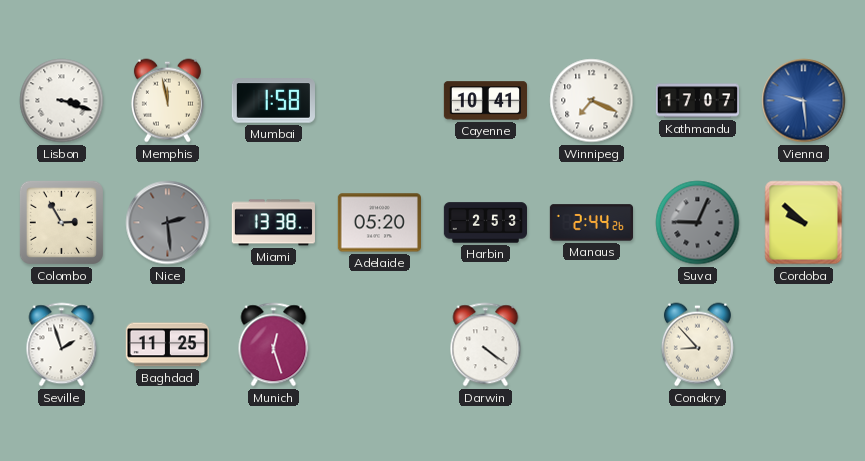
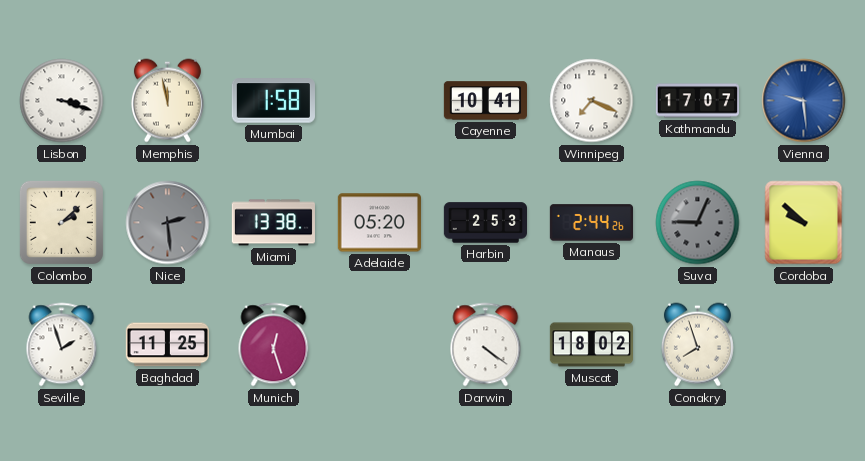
Colombo: 2:55 -> 2:08 (61, 222)
Muscat: none -> 18:02 (591, 345)
Conakry: 8:53 -> 7:57 (697, 345)
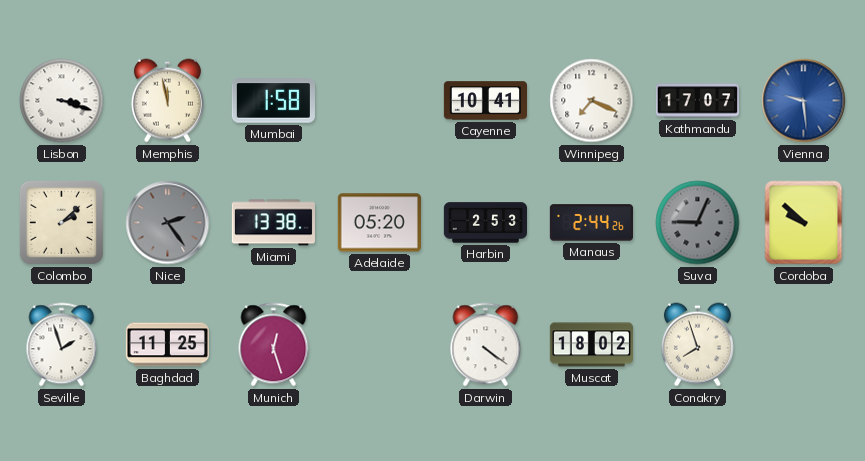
Nice: 2:29 -> 2:24 (168, 223)
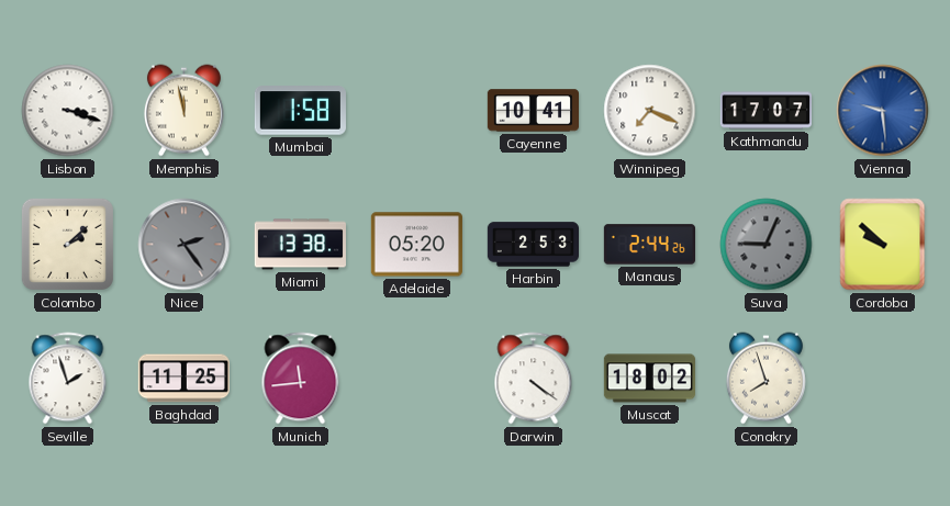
Munich: 12:27 -> 11:44 (301, 379)
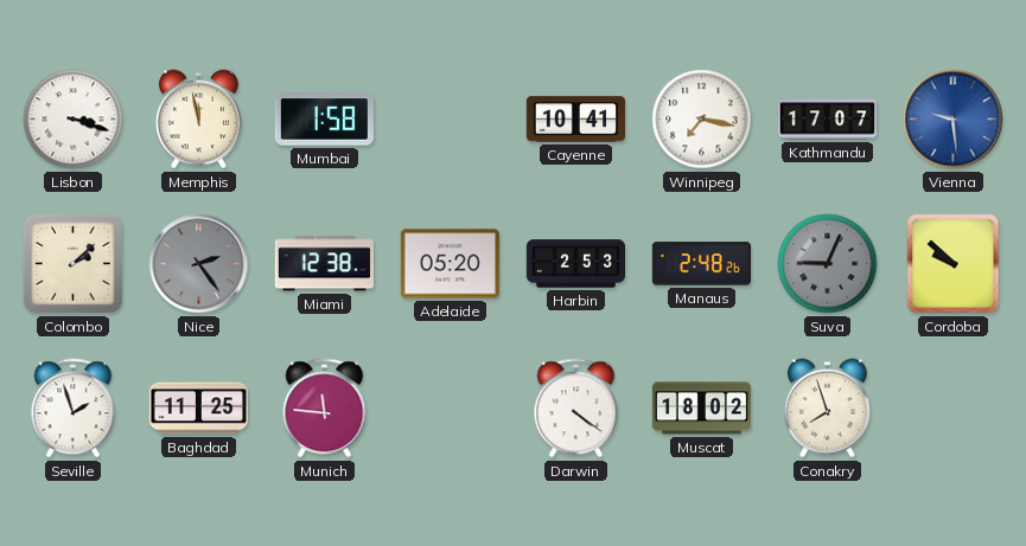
Winnipeg: 7:19 -> 7:17 (702, 120)
Miami: 13:38 -> 12:38 (324, 264)
Manaus: 2:44 -> 2:48 (701, 264)
Munich: 11:44 -> 11:46 (325, 409)
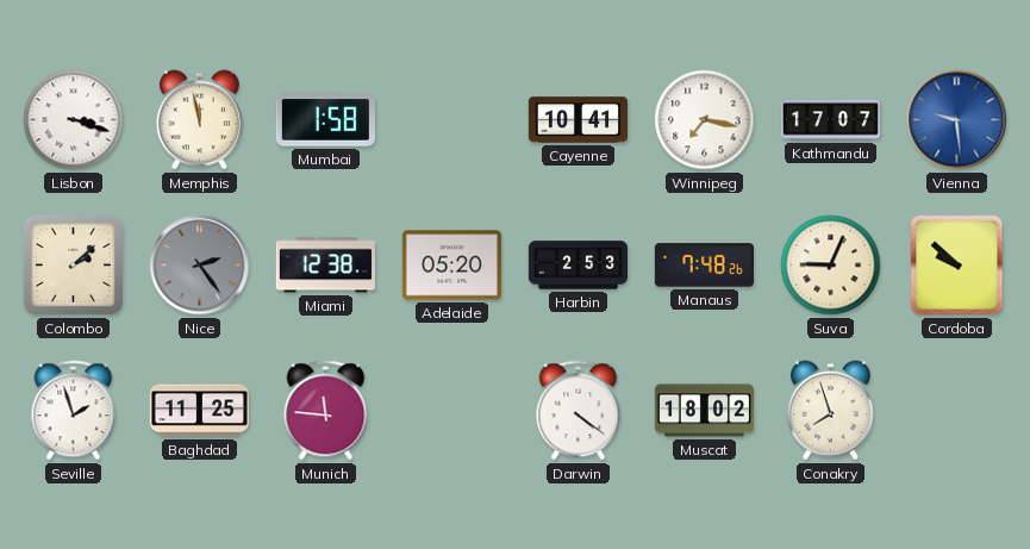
Manaus: 2:48 -> 7:48 (704, 266)
Suva dial: grey -> cream (831, 266)
